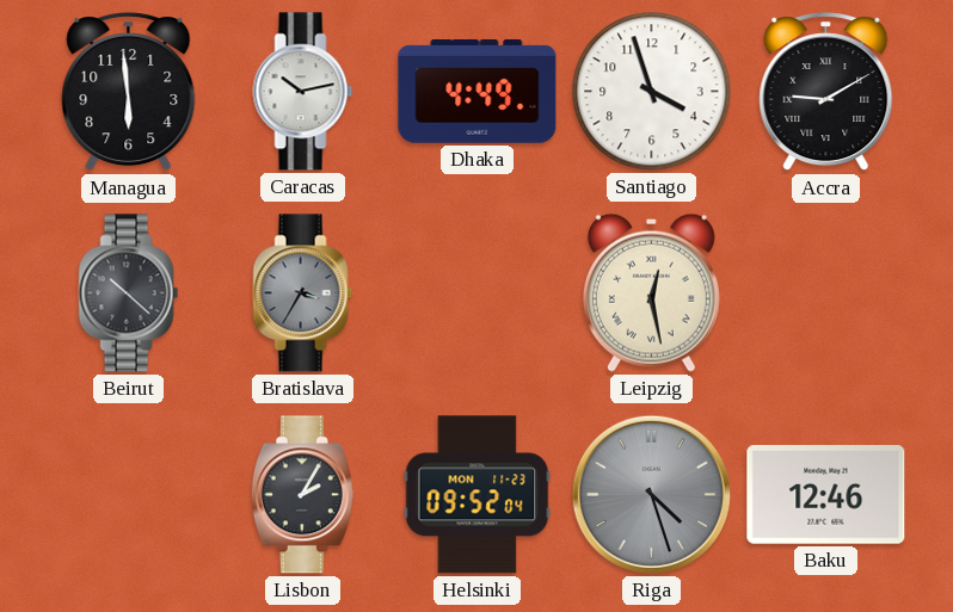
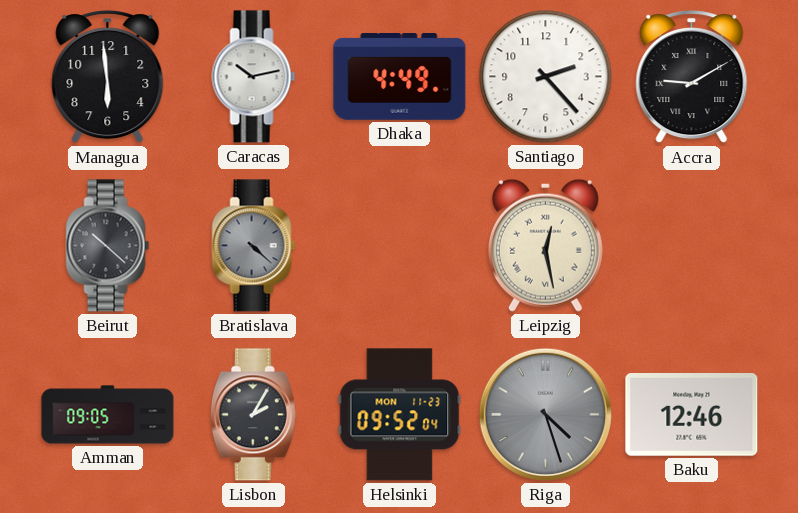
Santiago: 3:57 -> 2:23 (546, 77)
Bratislava: 3:35 -> 4:22 (254, 246)
Amman: none -> 09:05 (108, 415)
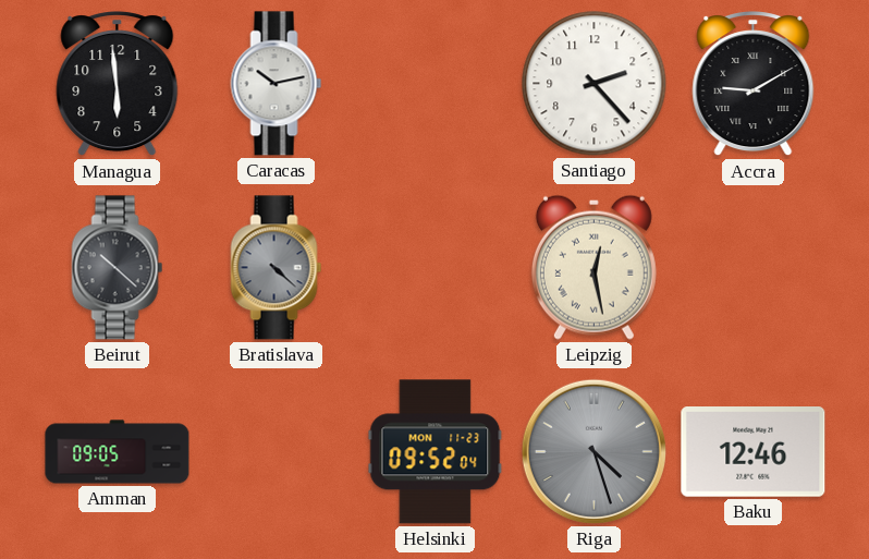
Dhaka: 4:49 -> none (400, 77)
Lisbon: 2:05 -> none (253, 415)
